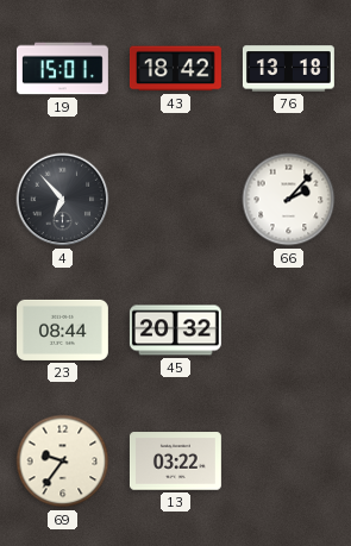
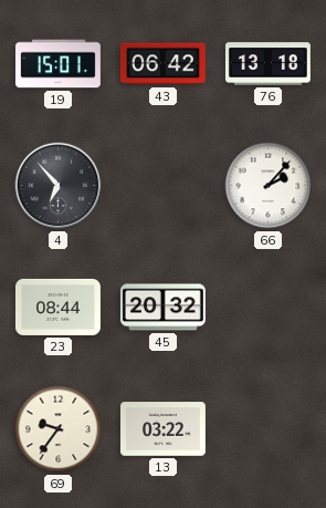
43: 18:42 -> 06:42 (162, 64)
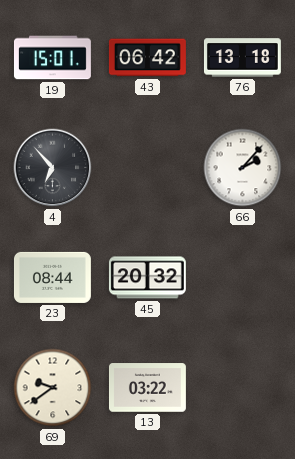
69: 9:36 -> 9:39 (53, 388)
